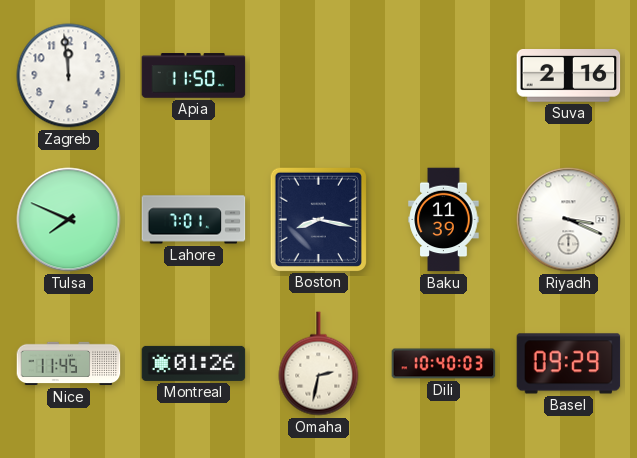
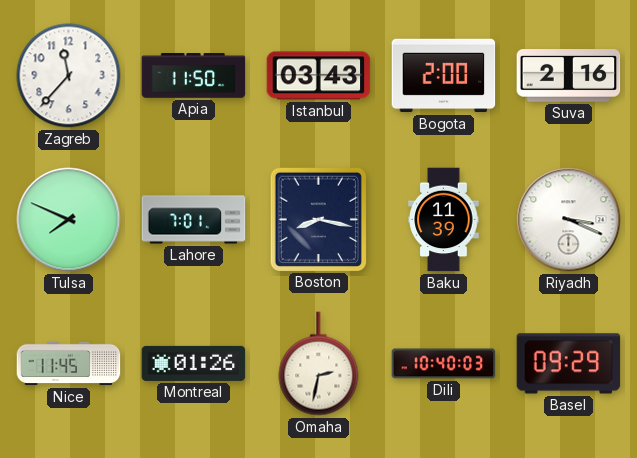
Zagreb: 11:59 -> 11:37 (69, 76)
Istanbul: none -> 03:43 (319, 76)
Bogota: none -> 2:00 (444, 76)
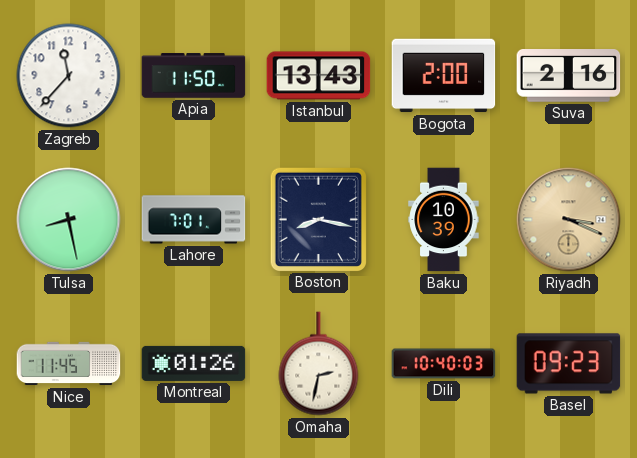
Istanbul: 03:43 -> 13:43 (319, 76)
Tulsa: 7:49 -> 8:28 (69, 220)
Baku: 11:39 -> 10:39 (444, 220)
Riyadh dial: white -> champagne (569, 220)
Basel: 09:29 -> 09:23 (569, 364)
